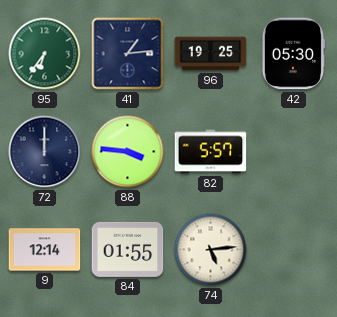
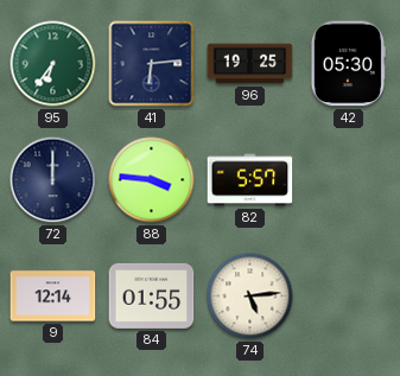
41: 1:14 -> 6:14 (152, 64)
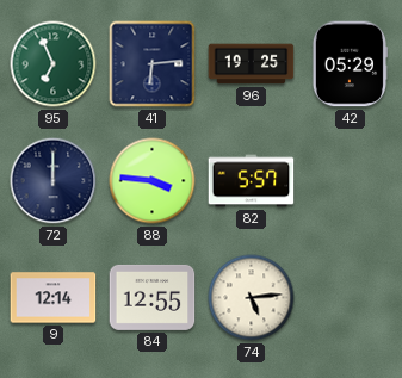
95: 6:36 -> 6:56 (54, 64)
42: 05:30 -> 05:29 (350, 64)
84: 01:55 -> 12:55 (153, 297)
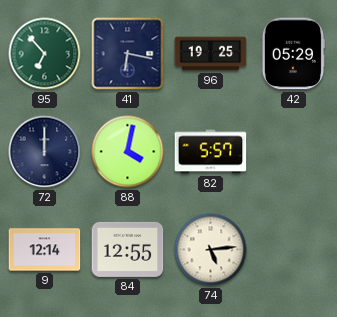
95: 6:56 -> 6:53 (45, 54)
41: 6:14 -> 6:17 (128, 54)
88: 3:46 -> 4:02 (128, 152)
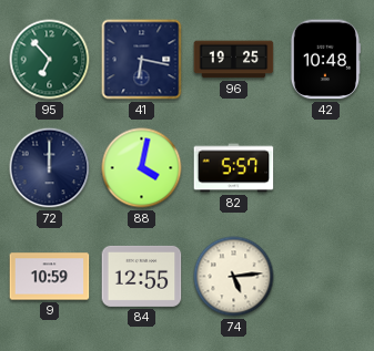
42: 05:29 -> 10:48 (325, 60)
9: 12:14 -> 10:59 (50, 277)
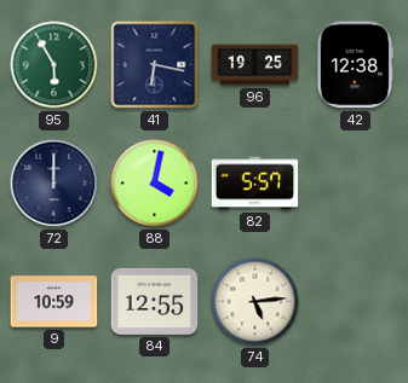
95: 6:53 -> 5:55 (54, 65)
42: 10:48 -> 12:38 (355, 65)
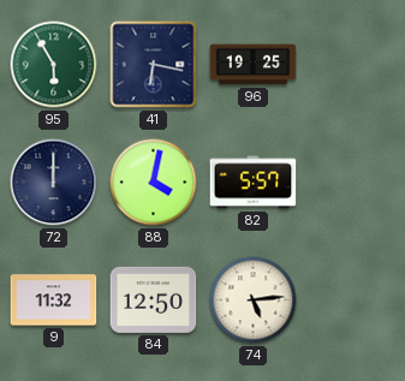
42: 12:38 -> none (355, 65)
9: 10:59 -> 11:32 (54, 300)
84: 12:55 -> 12:50 (154, 299)
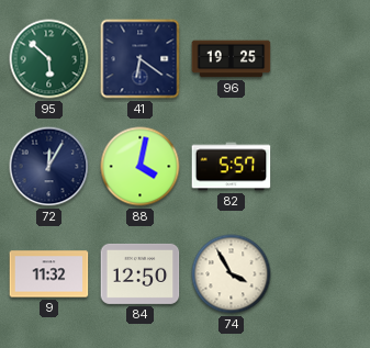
95: 5:55 -> 5:52 (49, 59)
41: 6:17 -> 6:21 (141, 59)
72: 12:00 -> 12:05 (49, 167)
74: 5:14 -> 3:55 (232, 274)
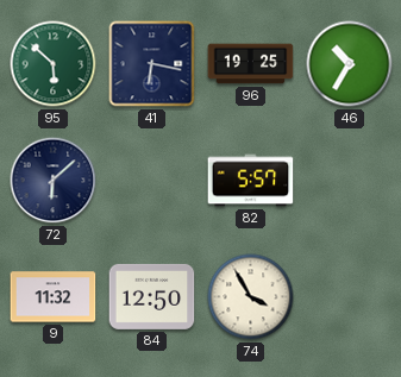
41: 6:21 -> 6:17 (152, 64)
46: none -> 10:35 (350, 64)
72: 12:05 -> 6:08 (54, 181)
88: 4:02 -> none (141, 167)
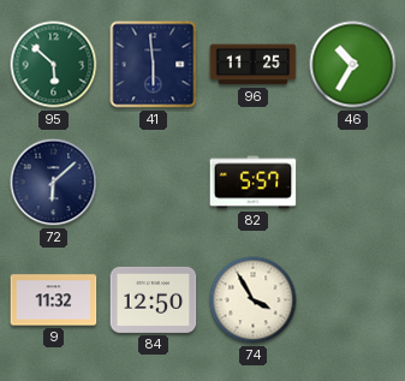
41: 6:17 -> 5:59 (154, 65)
96: 19:25 -> 11:25 (254, 65)
